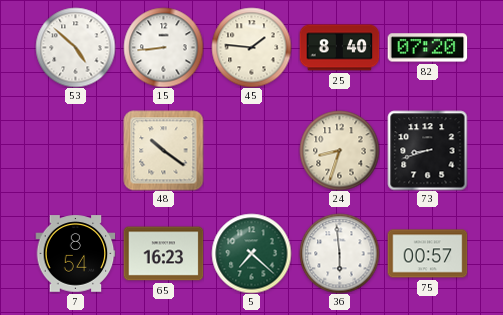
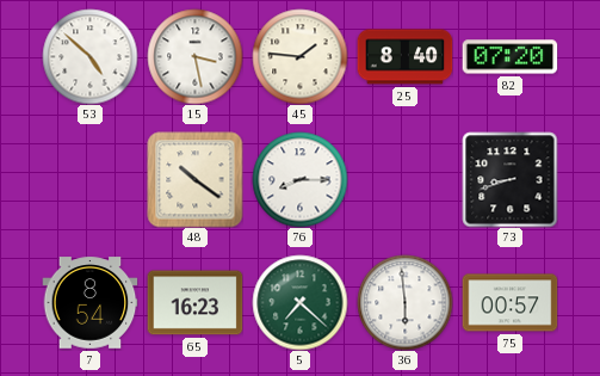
15: 8:44 -> 3:28 (194, 56)
76: none -> 8:15 (299, 179)
24: 8:33 -> none (339, 150)
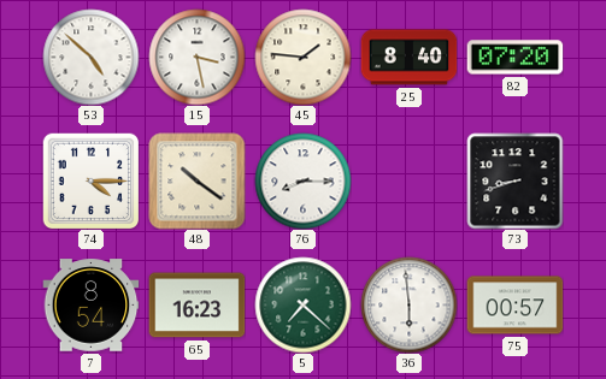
74: none -> 4:15 (90, 180)
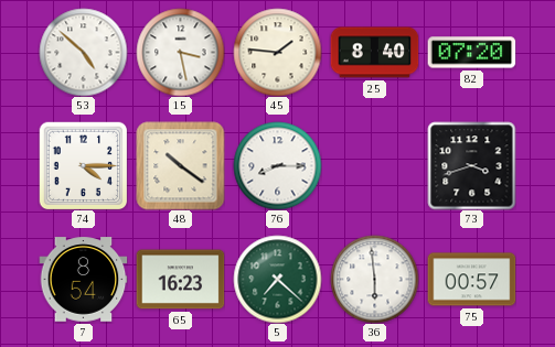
73: 8:42 -> 3:42 (471, 165)
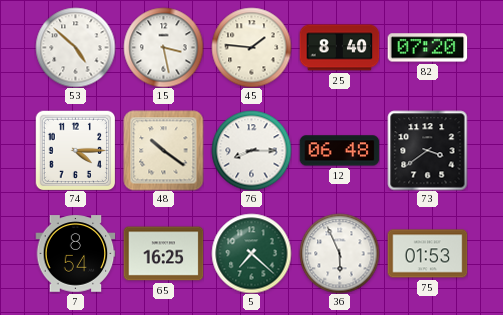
12: none -> 06:48 (339, 151)
73: 3:42 -> 3:39 (427, 150)
65: 16:23 -> 16:25 (163, 254)
36: 5:59 -> 5:56 (339, 253)
75: 00:57 -> 01:53 (427, 254)
